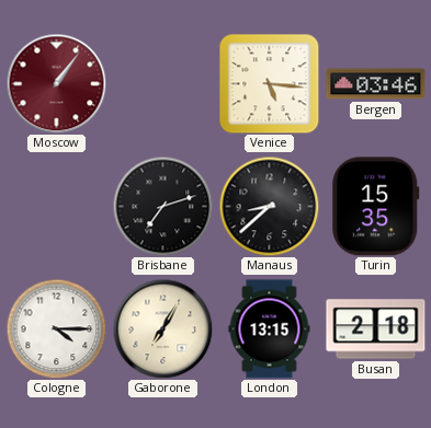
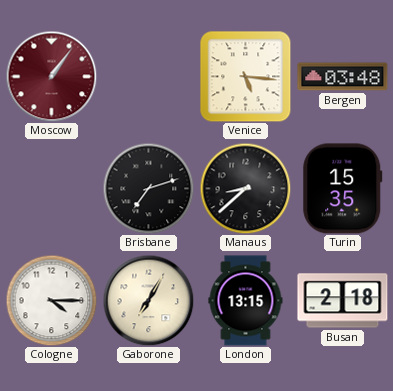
Bergen: 03:46 -> 03:48 (343, 77)
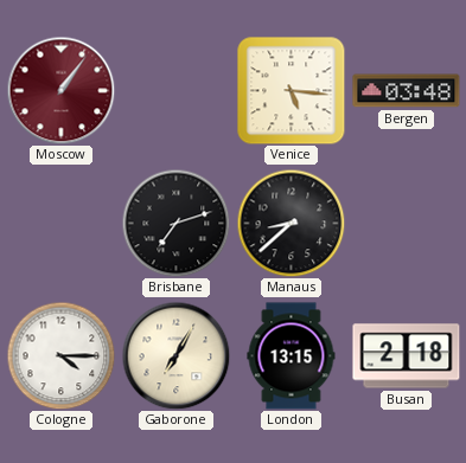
Turin: 15:35 -> none (343, 189)
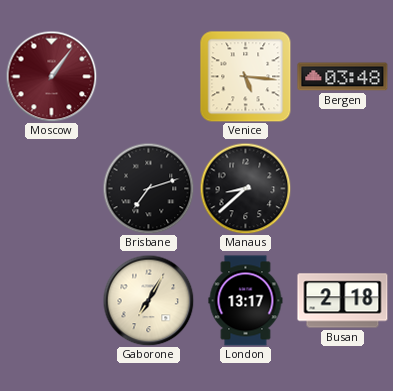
Cologne: 4:15 -> none (60, 355)
London: 13:15 -> 13:17 (246, 301)
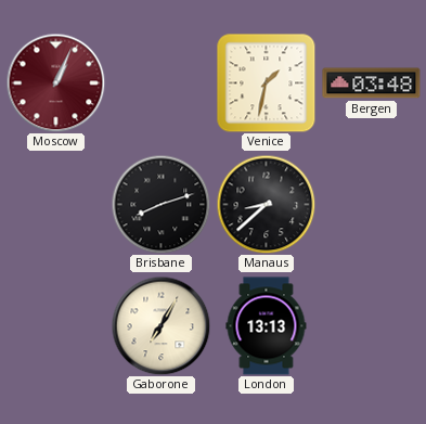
Moscow: 1:06 -> 1:04 (55, 82)
Venice: 5:16 -> 1:32 (267, 83)
Brisbane: 7:12 -> 8:12 (160, 204)
London: 13:17 -> 13:13 (267, 326)
Busan: 2:18 -> none (343, 301)
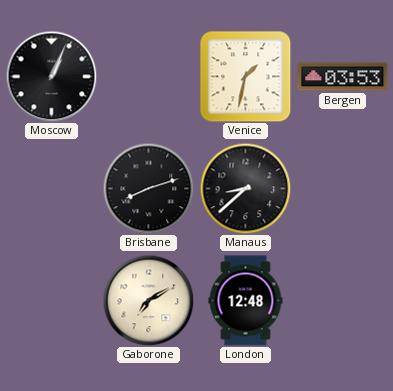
Moscow dial: burgundy -> black (51, 76)
Bergen: 03:48 -> 03:53 (343, 77)
Gaborone: 7:05 -> 7:10 (148, 300)
London: 13:13 -> 12:48 (246, 301)
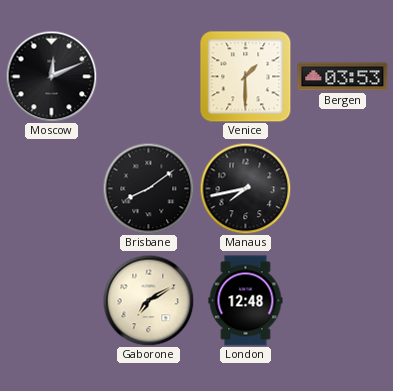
Moscow: 1:04 -> 12:11 (51, 76)
Venice: 1:32 -> 1:30 (246, 77)
Brisbane: 8:12 -> 8:09 (148, 188)
Manaus: 8:38 -> 7:43 (245, 188)
